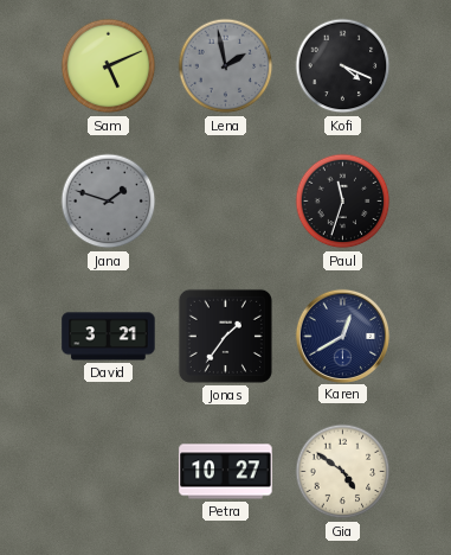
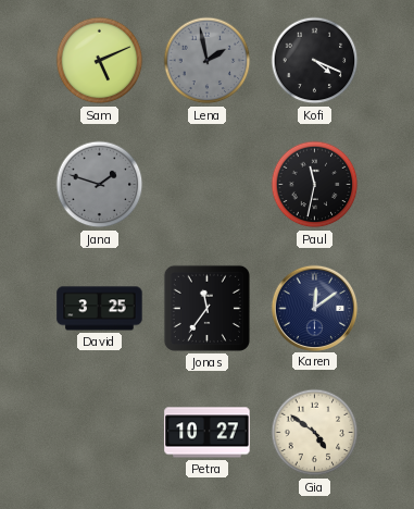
Paul: 11:33 -> 11:32 (315, 185)
David: 3:21 -> 3:25 (100, 309)
Jonas: 1:36 -> 11:36 (206, 308)
Karen: 12:40 -> 12:09 (314, 308)
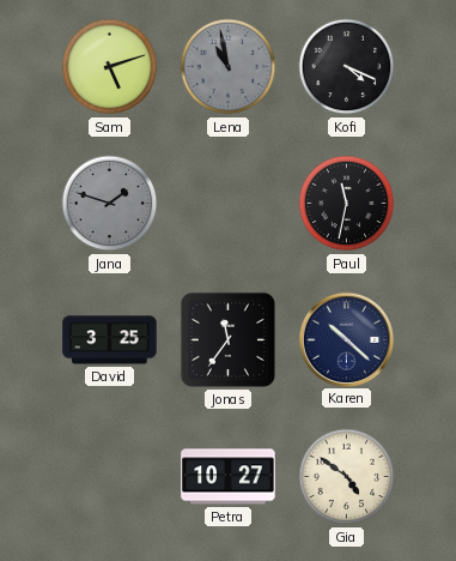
Sam: 5:11 -> 5:12 (110, 67)
Lena: 1:58 -> 10:58 (229, 67)
Karen: 12:09 -> 10:22 (346, 339)
